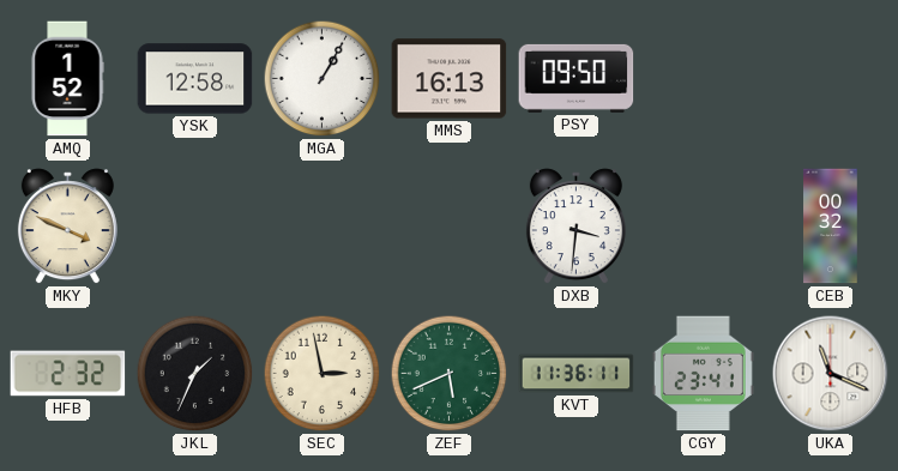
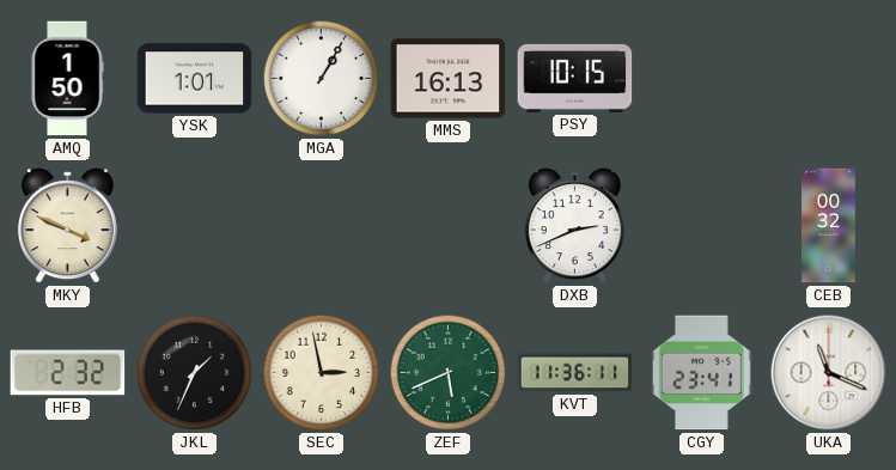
AMQ: 1:52 -> 1:50 (67, 79)
YSK: 12:58 -> 1:01 (195, 79)
PSY: 09:50 -> 10:15 (575, 78)
DXB: 3:31 -> 2:41 (574, 226)
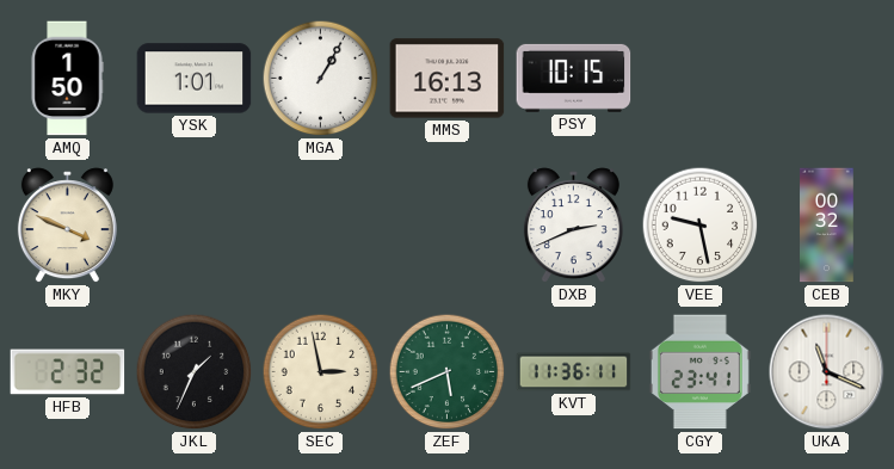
VEE: none -> 9:28 (701, 226)
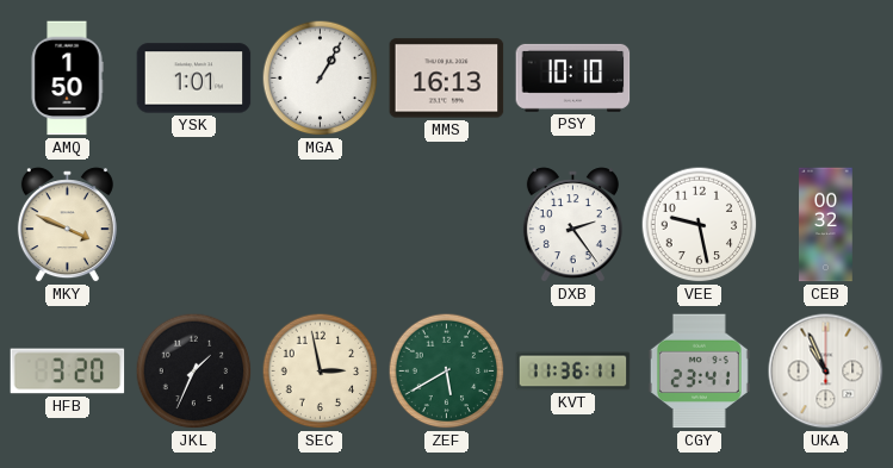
PSY: 10:15 -> 10:10 (573, 77)
DXB: 2:41 -> 2:24 (572, 225)
HFB: 2:32 -> 3:20 (68, 372)
ZEF: 5:41 -> 5:40 (447, 372)
UKA: 11:19 -> 10:56 (826, 372)
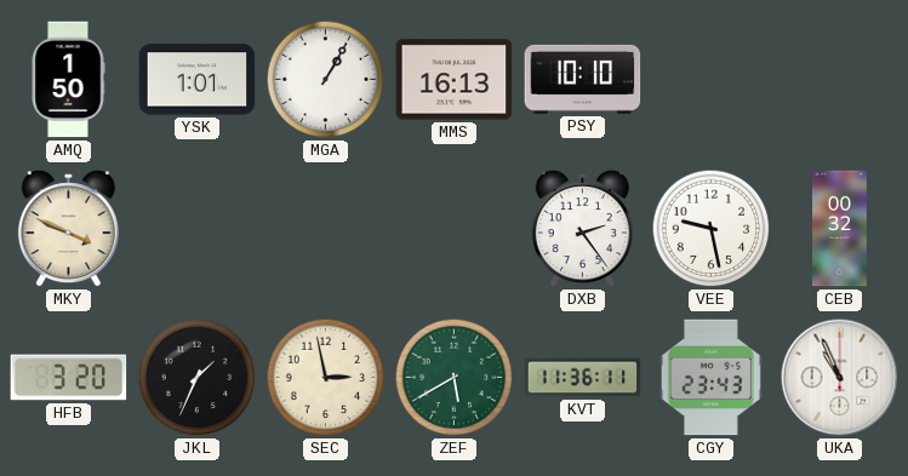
CGY: 23:41 -> 23:43 (710, 378)
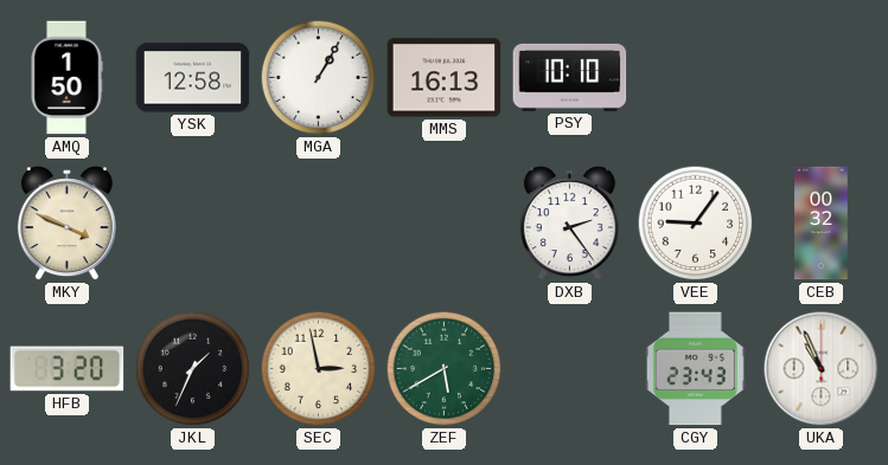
YSK: 1:01 -> 12:58 (193, 78)
VEE: 9:28 -> 9:06 (696, 224)
KVT: 11:36 -> none (583, 378)
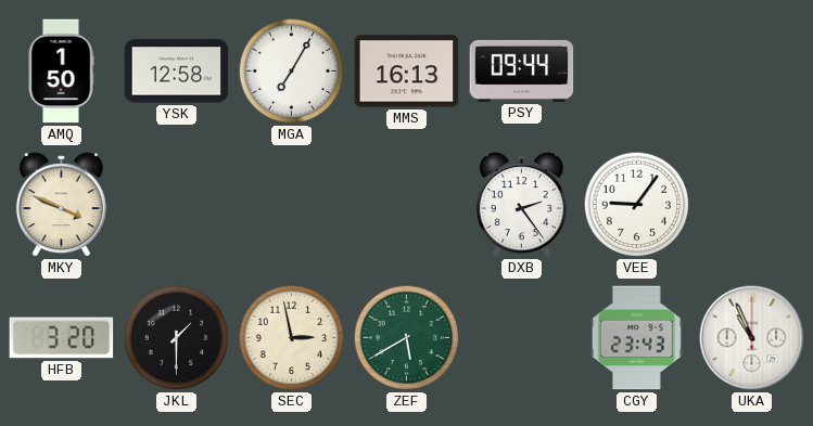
MGA: 1:05 -> 7:05 (292, 72)
PSY: 10:10 -> 09:44 (522, 70)
CEB: 00:32 -> none (822, 224)
JKL: 1:34 -> 1:30 (177, 338)
